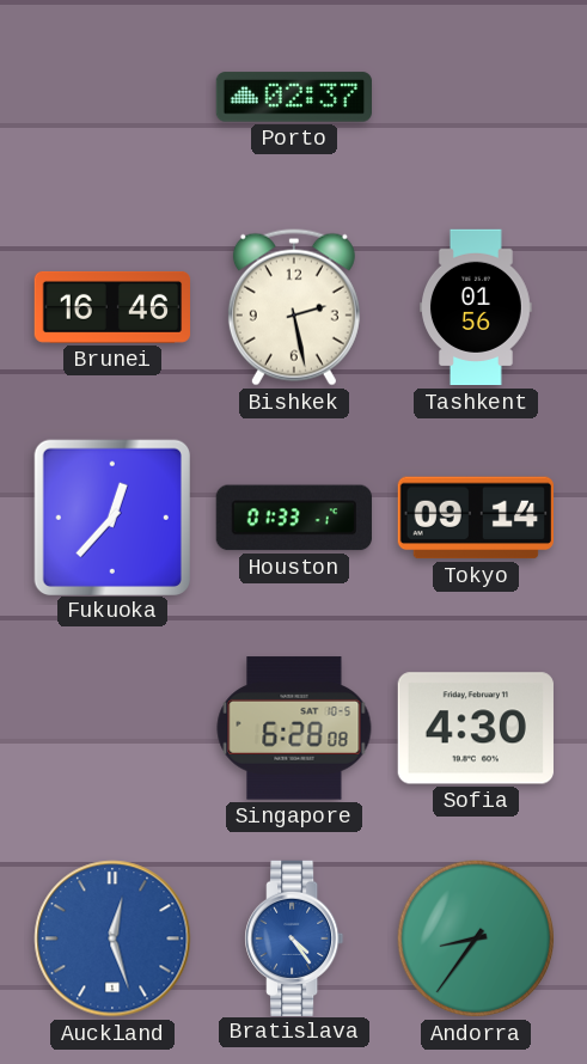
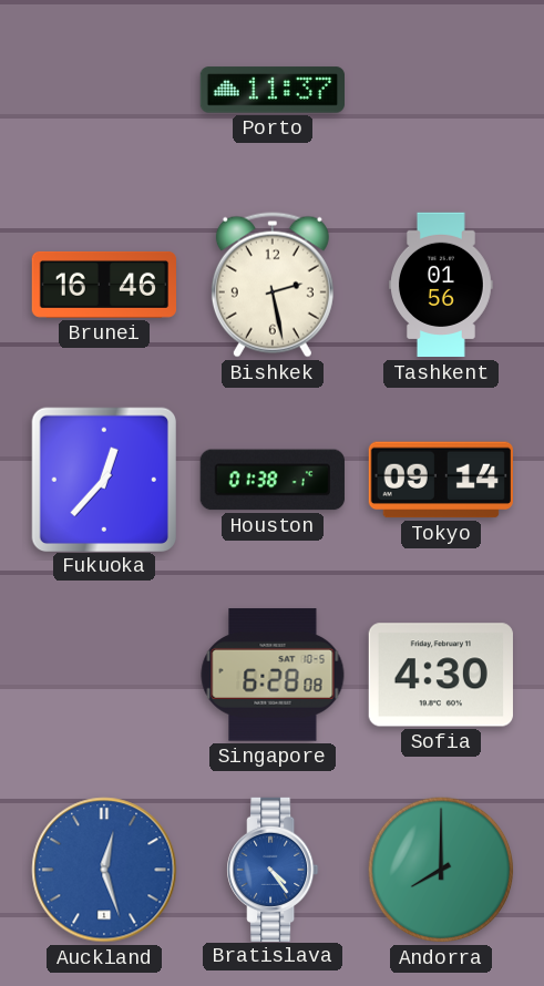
Porto: 02:37 -> 11:37 (271, 90)
Houston: 01:33 -> 01:38 (273, 480)
Andorra: 8:36 -> 8:00 (441, 870)
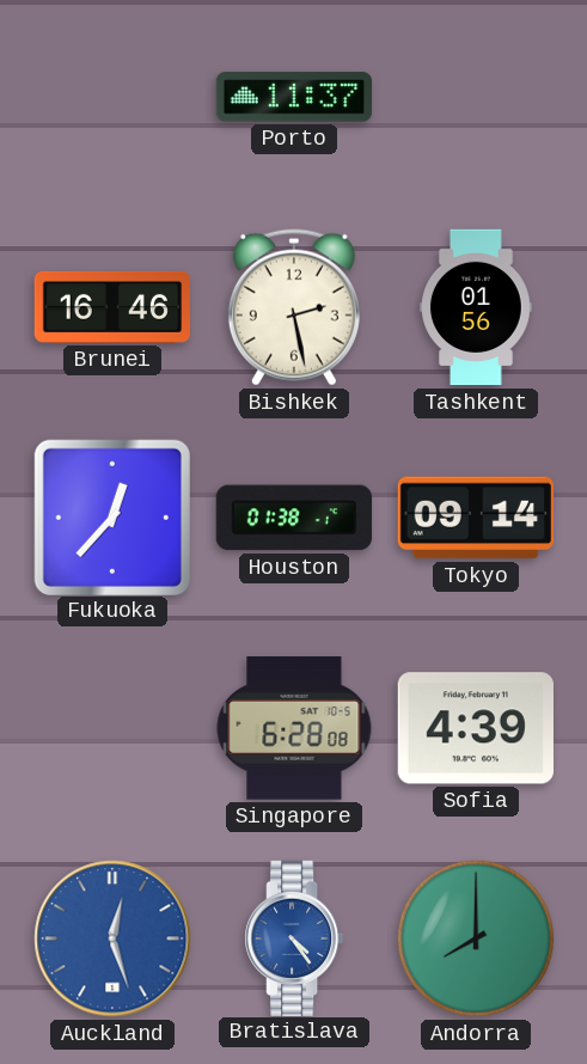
Sofia: 4:30 -> 4:39 (476, 728)
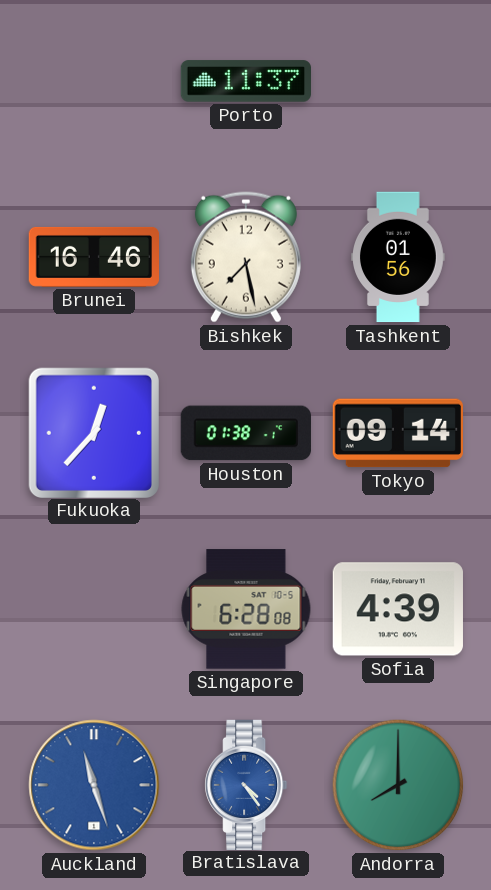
Bishkek: 2:28 -> 7:28 (246, 257)
Auckland: 12:27 -> 11:27 (94, 785)
